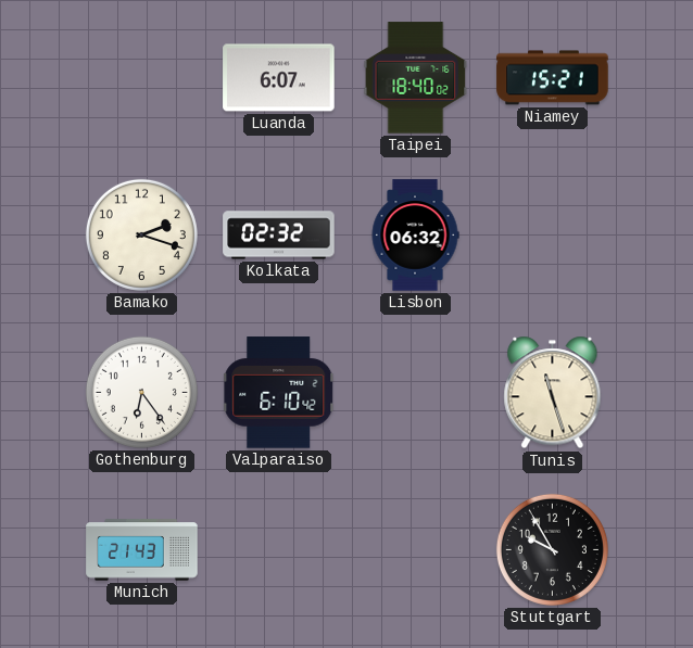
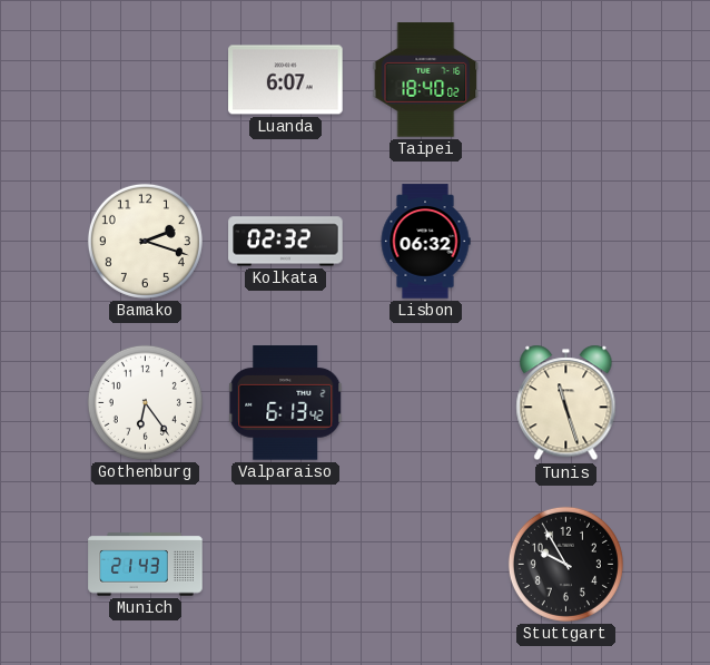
Niamey: 15:21 -> none (553, 78)
Valparaiso: 6:10 -> 6:13 (286, 403)
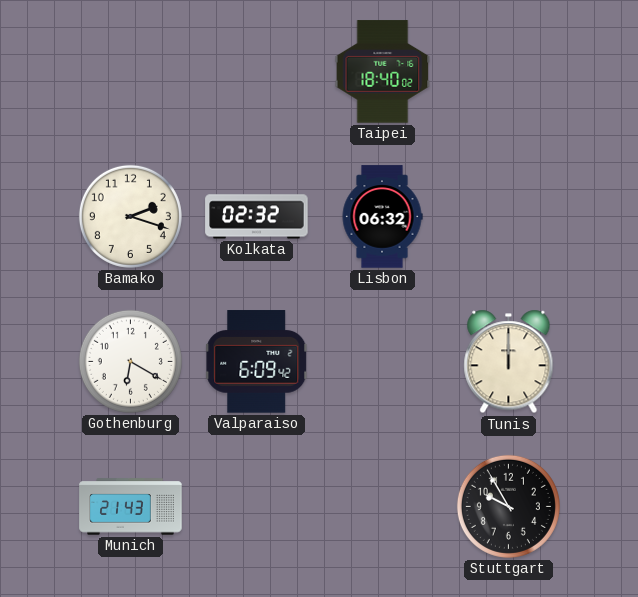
Luanda: 6:07 -> none (286, 80)
Gothenburg: 6:24 -> 6:20 (130, 361)
Valparaiso: 6:13 -> 6:09 (257, 362)
Tunis: 11:27 -> 12:00 (509, 362)
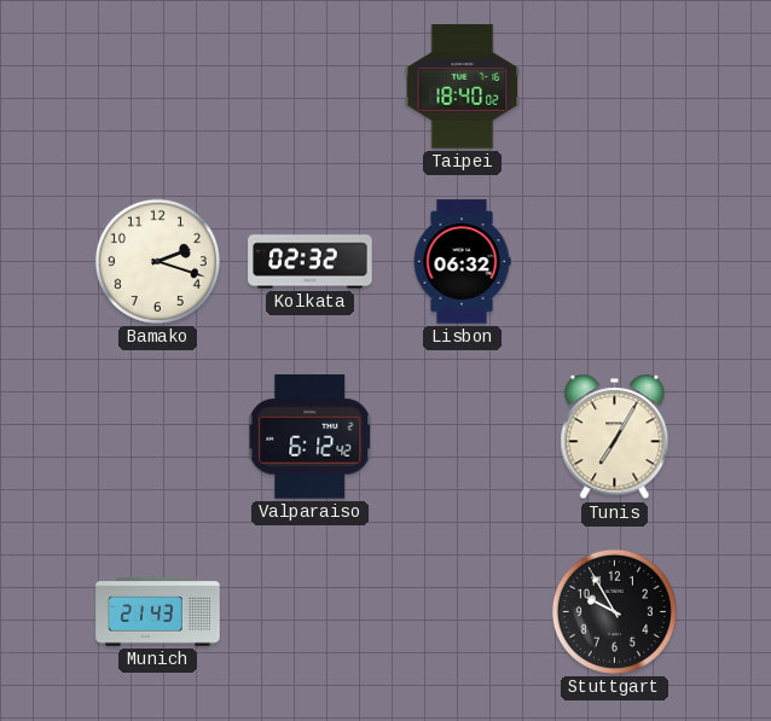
Gothenburg: 6:20 -> none (130, 361)
Valparaiso: 6:09 -> 6:12 (311, 437)
Tunis: 12:00 -> 7:05 (615, 437)
